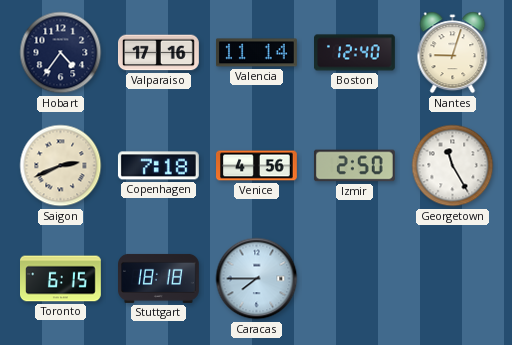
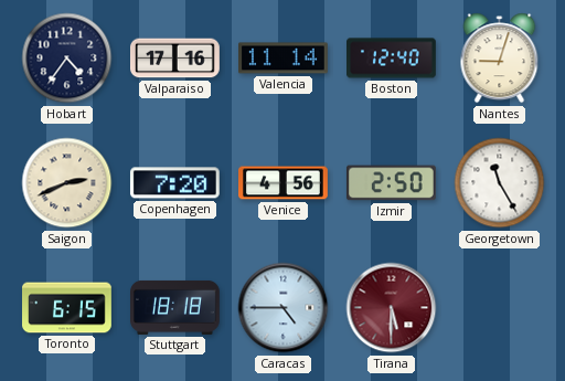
Copenhagen: 7:18 -> 7:20 (174, 183)
Caracas: 7:45 -> 4:45 (284, 308)
Tirana: none -> 5:30 (392, 308)
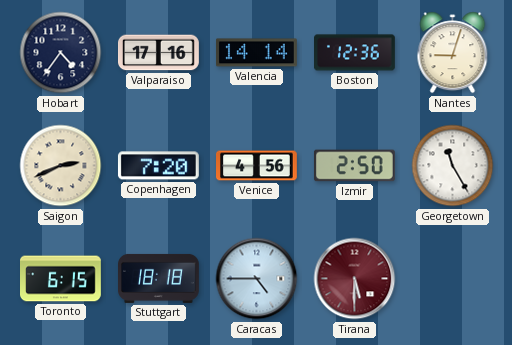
Valencia: 11:14 -> 14:14 (257, 53)
Boston: 12:40 -> 12:36 (355, 53)
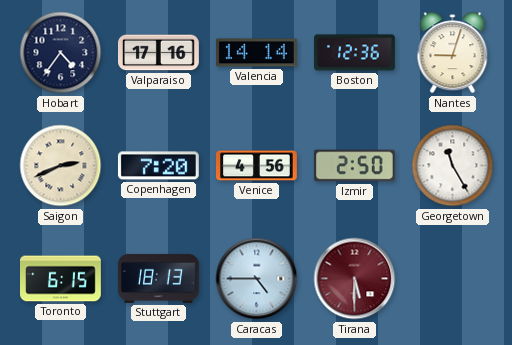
Stuttgart: 18:18 -> 18:13 (159, 278)
